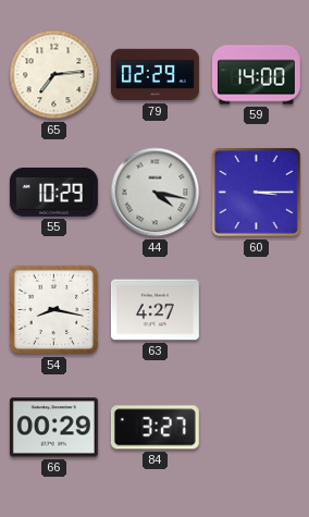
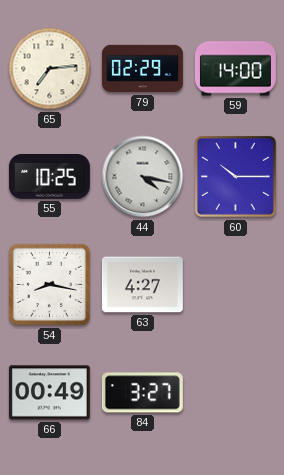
55: 10:29 -> 10:25 (49, 176)
60: 3:15 -> 10:15 (235, 176)
66: 00:29 -> 00:49 (49, 393)
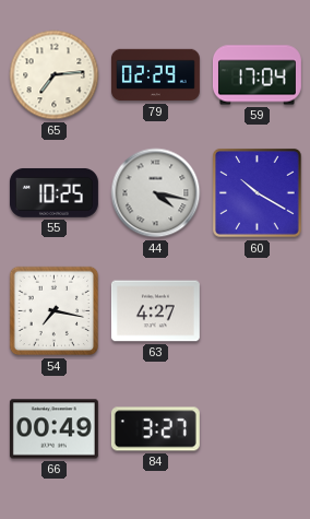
59: 14:00 -> 17:04 (257, 75)
60: 10:15 -> 10:20 (257, 192)
54: 8:17 -> 7:17 (55, 311)
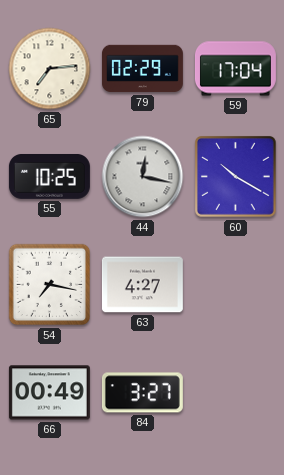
44: 4:17 -> 12:17 (143, 177)
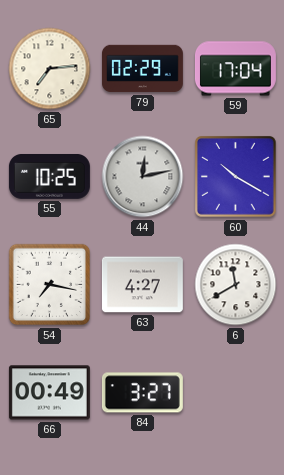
44: 12:17 -> 12:13 (143, 177)
6: none -> 11:40 (236, 285)
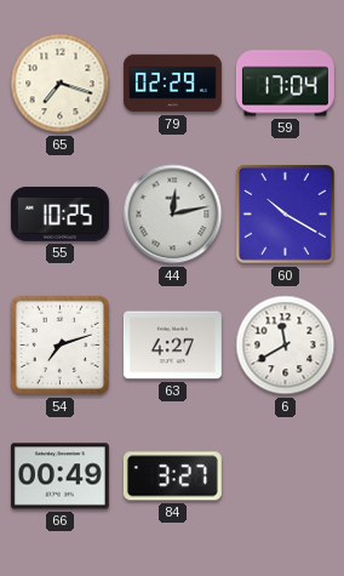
65: 7:14 -> 7:18 (61, 84)
54: 7:17 -> 7:12 (61, 346)
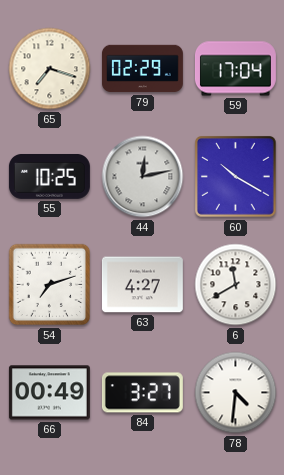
78: none -> 4:31 (236, 393)
